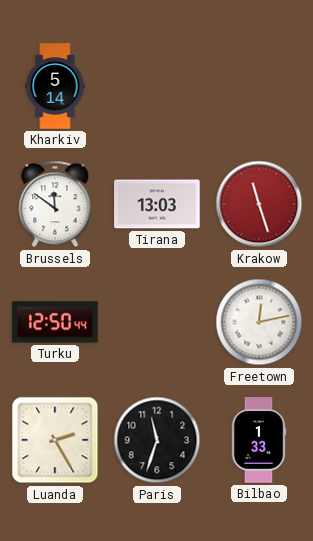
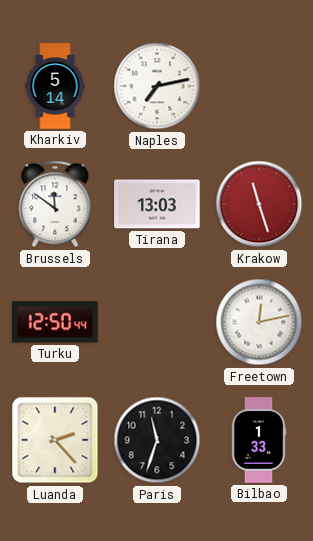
Naples: none -> 7:13 (157, 86)
Luanda: 2:25 -> 2:23 (55, 440)
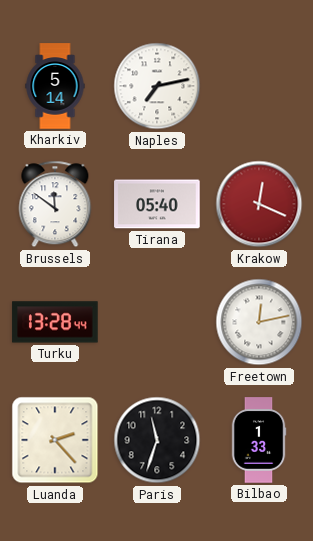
Tirana: 13:03 -> 05:40 (157, 204)
Krakow: 11:27 -> 12:19 (259, 204)
Turku: 12:50 -> 13:28 (55, 322)
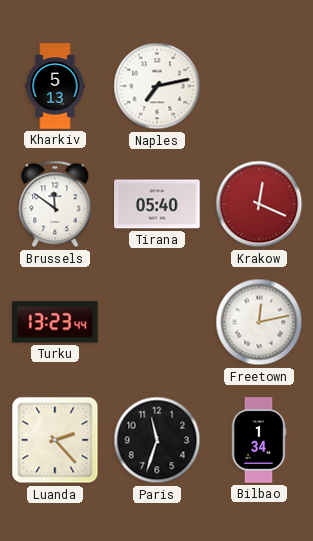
Kharkiv: 5:14 -> 5:13 (55, 86)
Turku: 13:28 -> 13:23 (55, 322)
Bilbao: 1:33 -> 1:34 (259, 440)
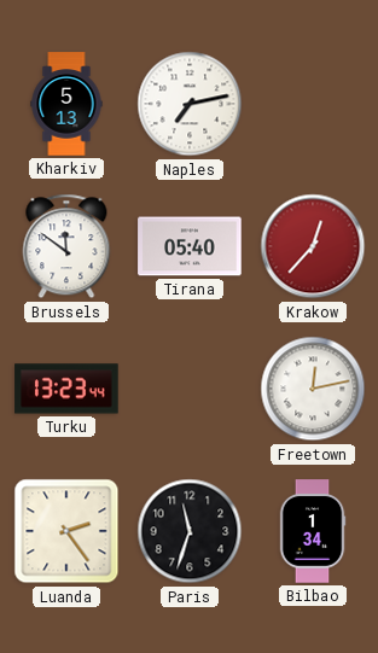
Krakow: 12:19 -> 12:37 (313, 246)
Luanda: 2:23 -> 2:24 (66, 531)
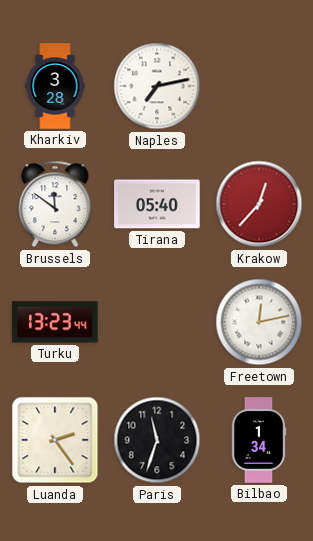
Kharkiv: 5:13 -> 3:28 (55, 86)
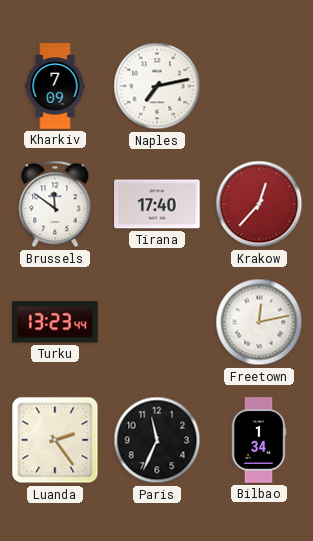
Kharkiv: 3:28 -> 7:09 (55, 86)
Tirana: 05:40 -> 17:40 (157, 204)
Paris: 11:33 -> 11:34 (157, 440)
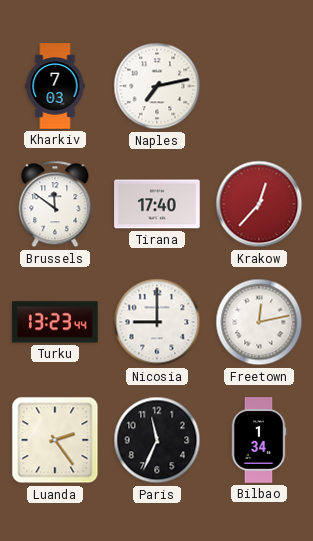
Kharkiv: 7:09 -> 7:03 (55, 86)
Nicosia: none -> 9:00 (157, 322)
